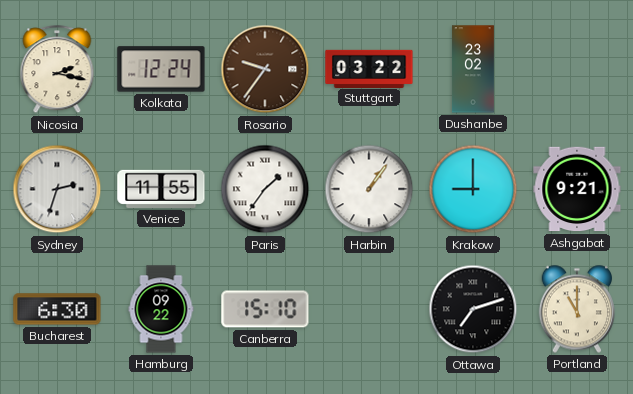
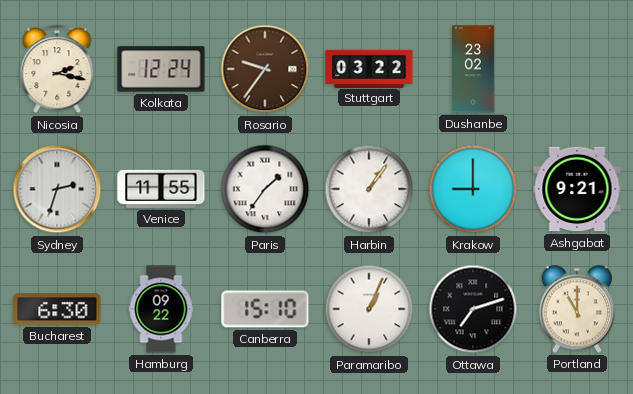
Paramaribo: none -> 1:04 (369, 309)
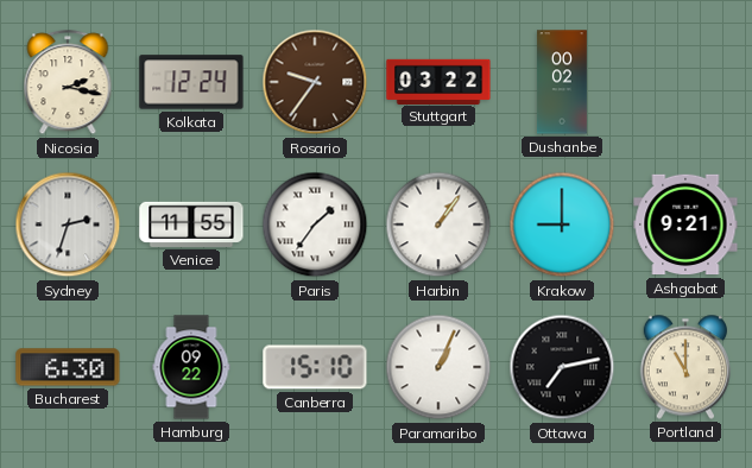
Dushanbe: 23:02 -> 00:02 (562, 82)
Ottawa: 7:12 -> 7:13 (562, 367)
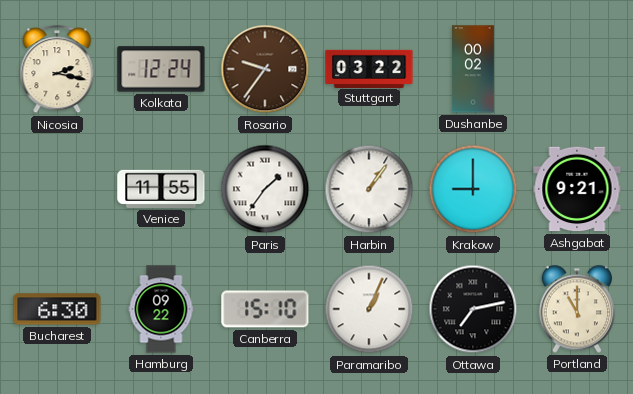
Sydney: 2:33 -> none (68, 224)
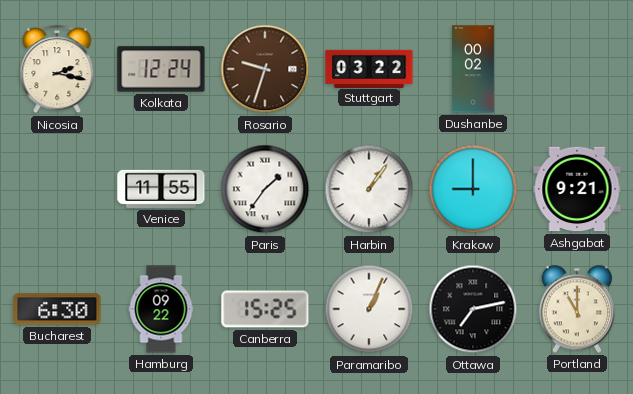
Rosario: 9:36 -> 9:33 (265, 69)
Canberra: 15:10 -> 15:25 (265, 309)
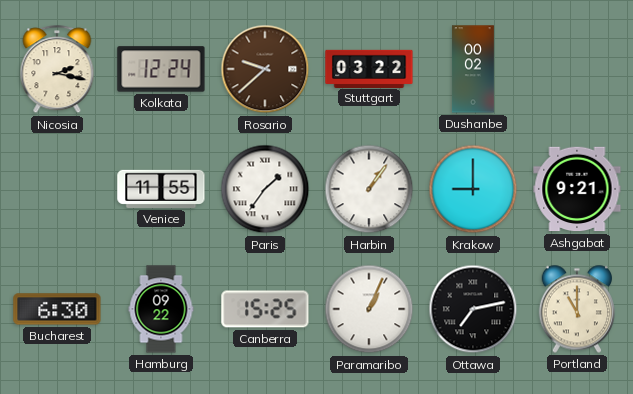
Rosario: 9:33 -> 9:38 (265, 69)
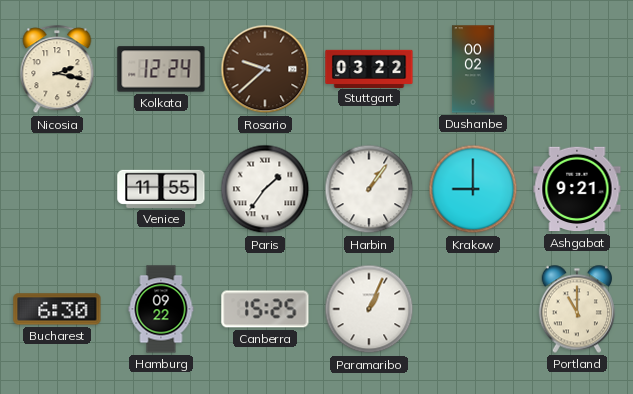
Ottawa: 7:13 -> none (473, 309)
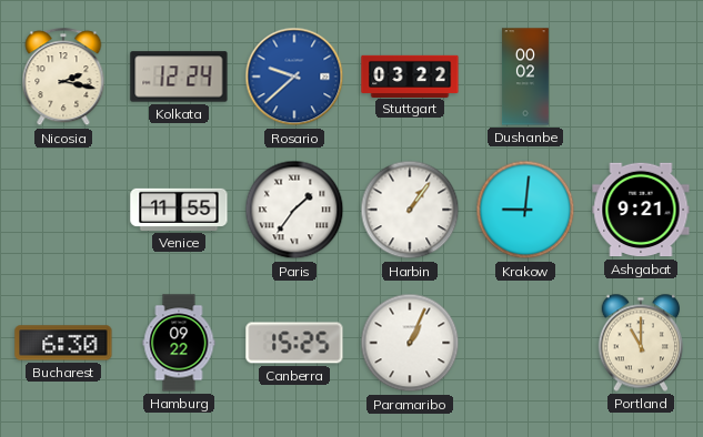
Rosario dial: brown -> blue (294, 77)
Krakow: 9:00 -> 9:01 (525, 210)
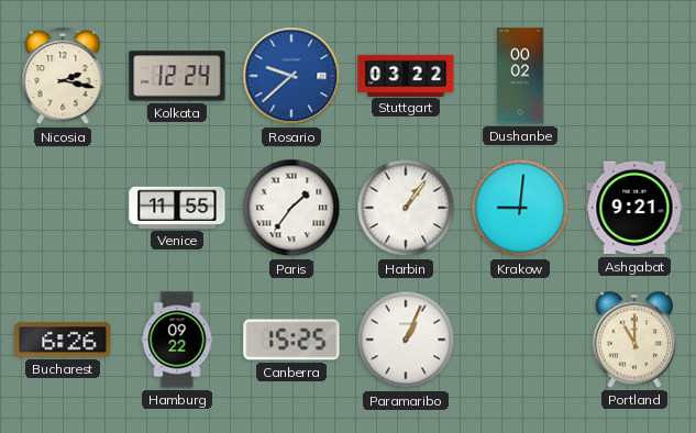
Bucharest: 6:30 -> 6:26 (63, 340)
